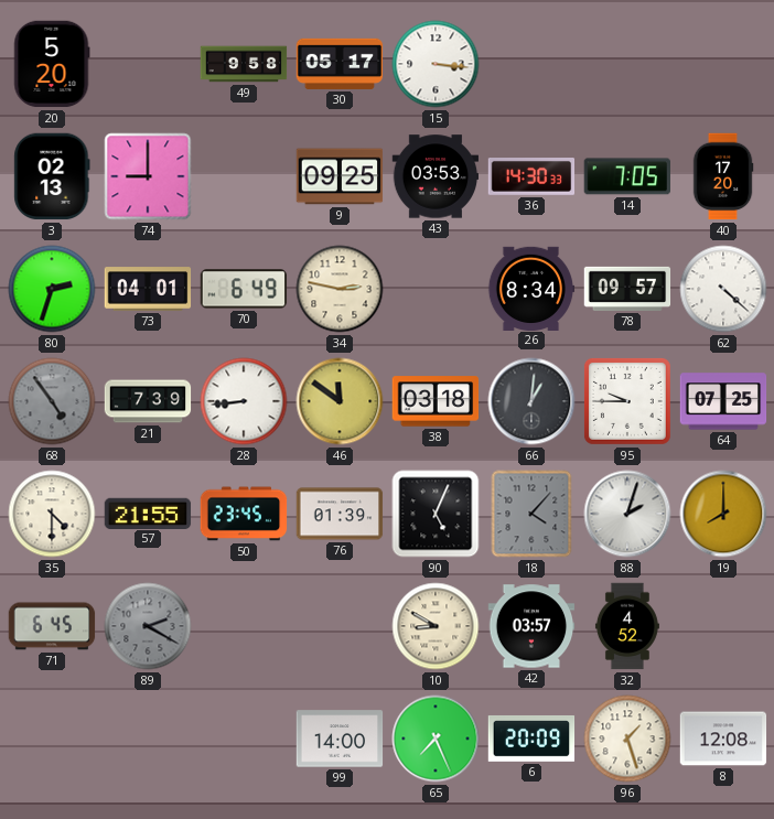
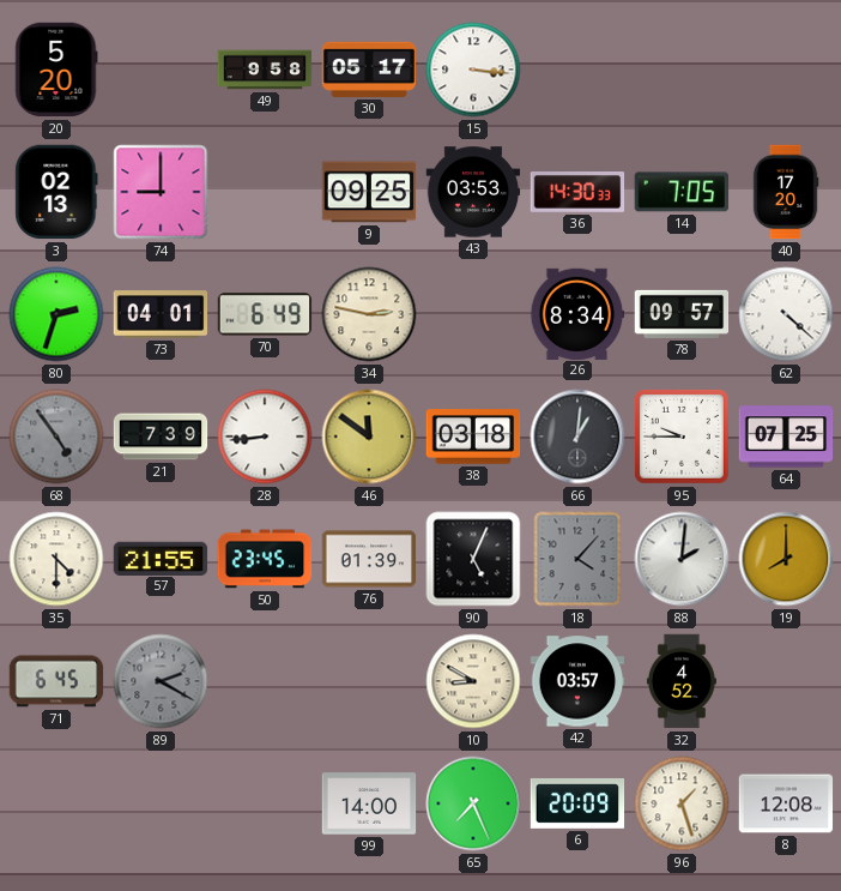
88: 2:03 -> 2:01 (682, 559)
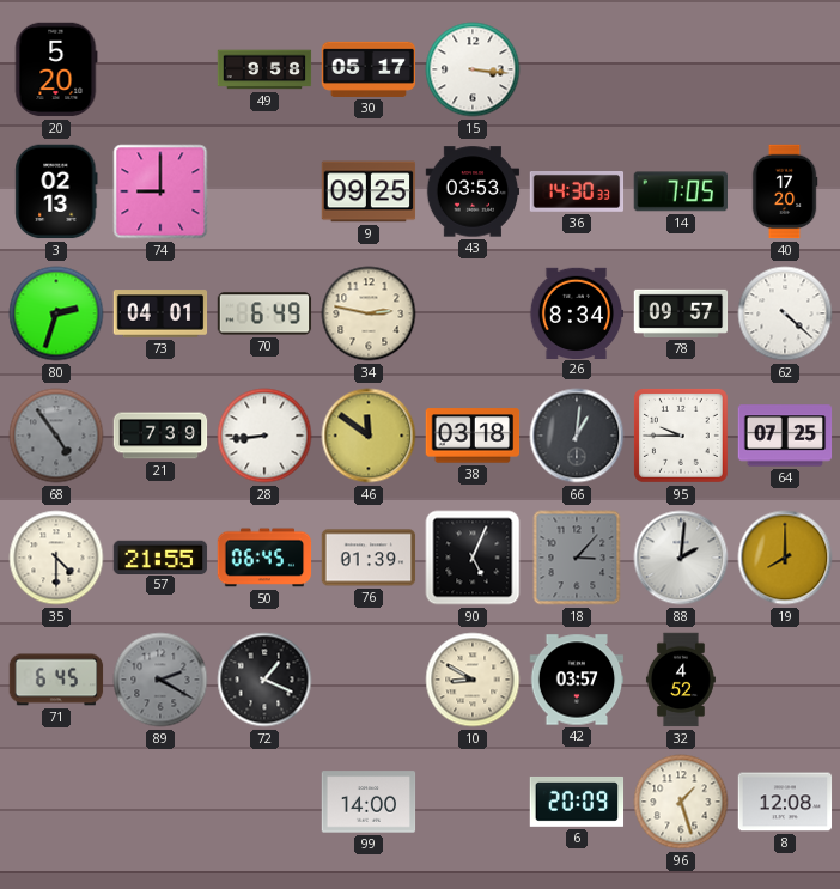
50: 23:45 -> 06:45 (264, 558)
18: 4:07 -> 3:07 (577, 558)
72: none -> 1:19 (264, 680)
65: 7:26 -> none (473, 803)
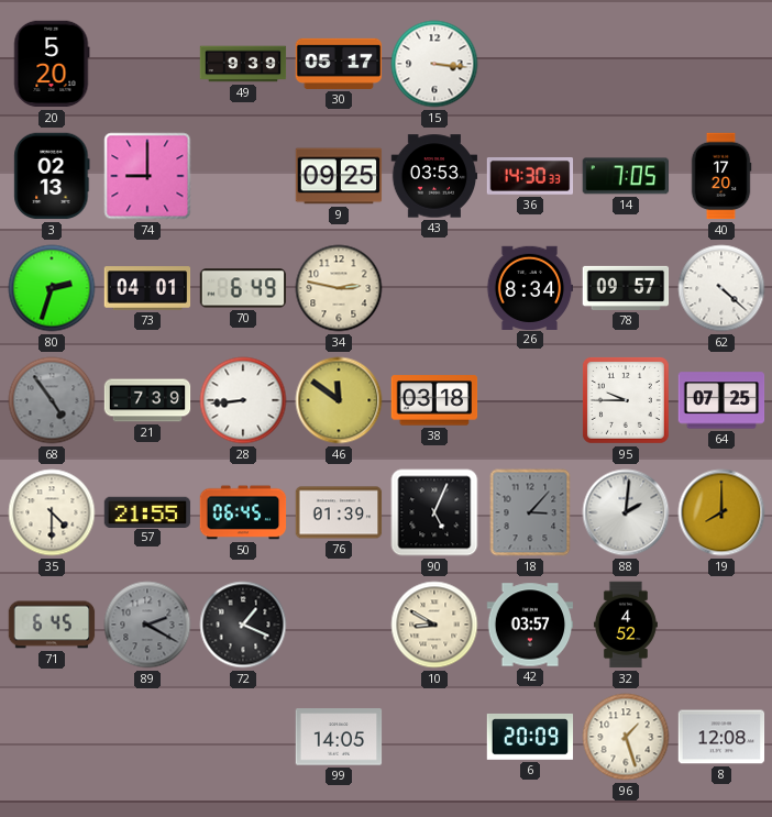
49: 9:58 -> 9:39 (243, 64)
66: 1:01 -> none (577, 436)
99: 14:00 -> 14:05 (339, 737)
